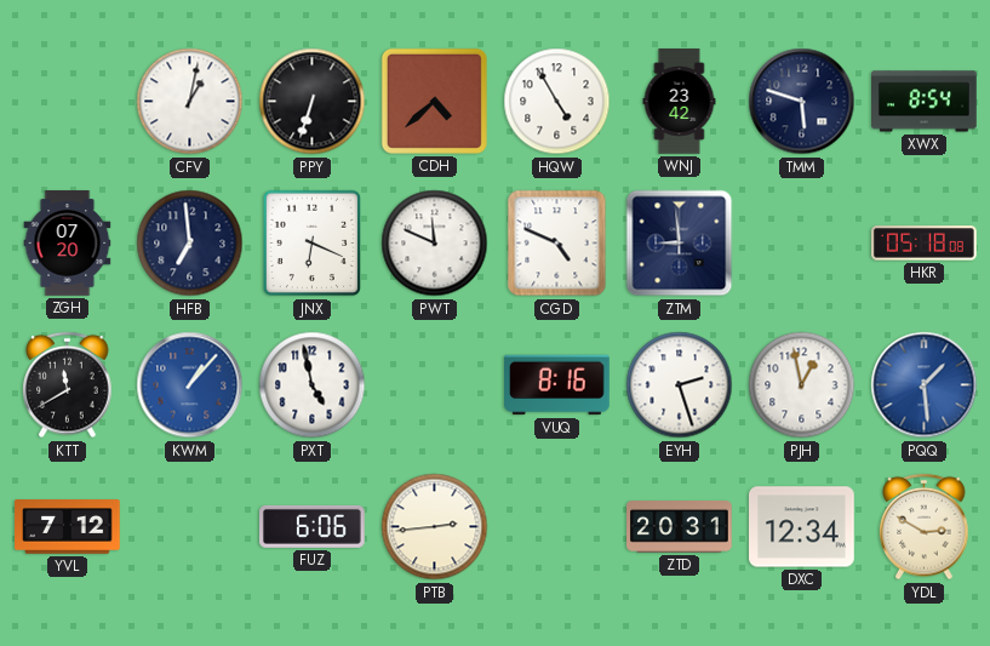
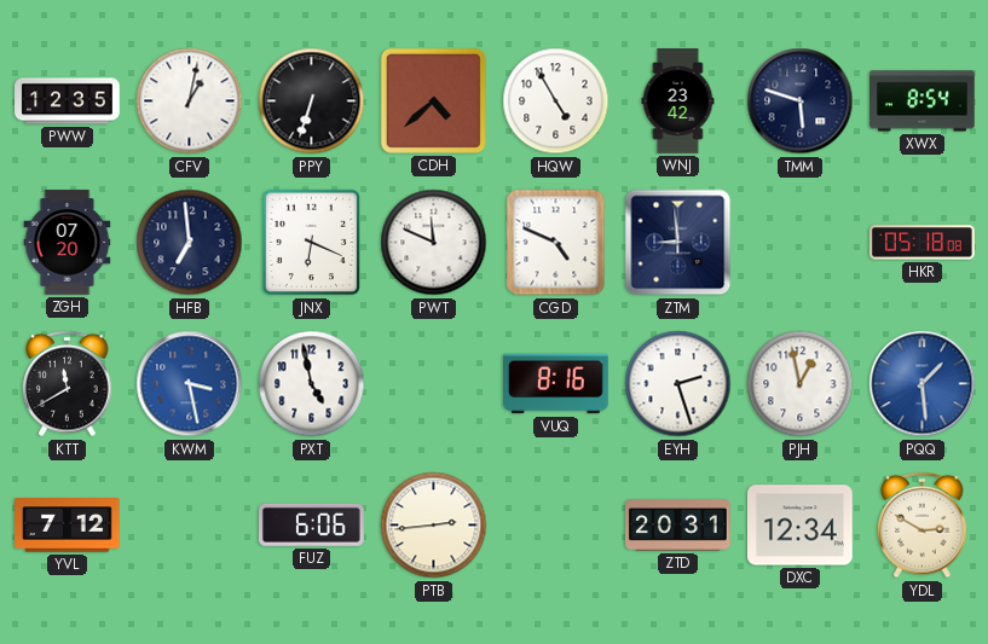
PWW: none -> 12:35 (68, 101)
KWM: 1:07 -> 3:28 (190, 384)
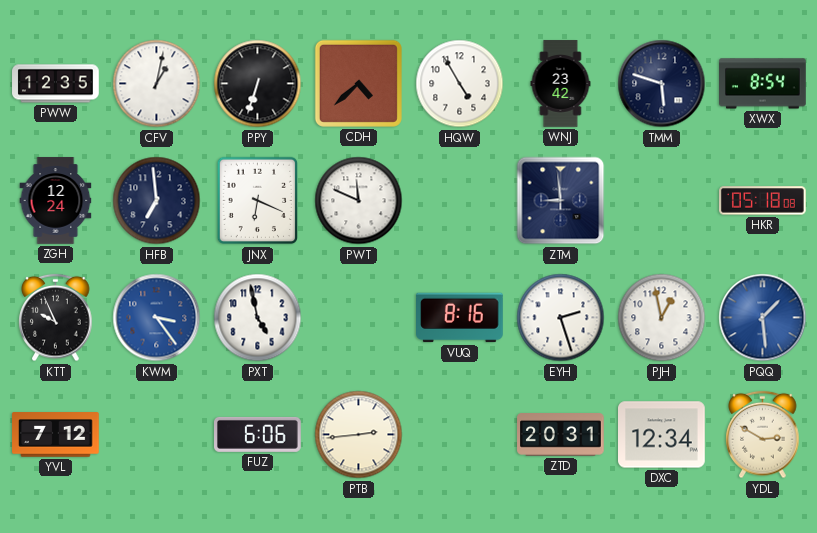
ZGH: 07:20 -> 12:24 (56, 201)
CGD: 4:49 -> none (556, 243)
KTT: 11:40 -> 9:56 (56, 318)
KWM: 3:28 -> 3:24 (157, 318)
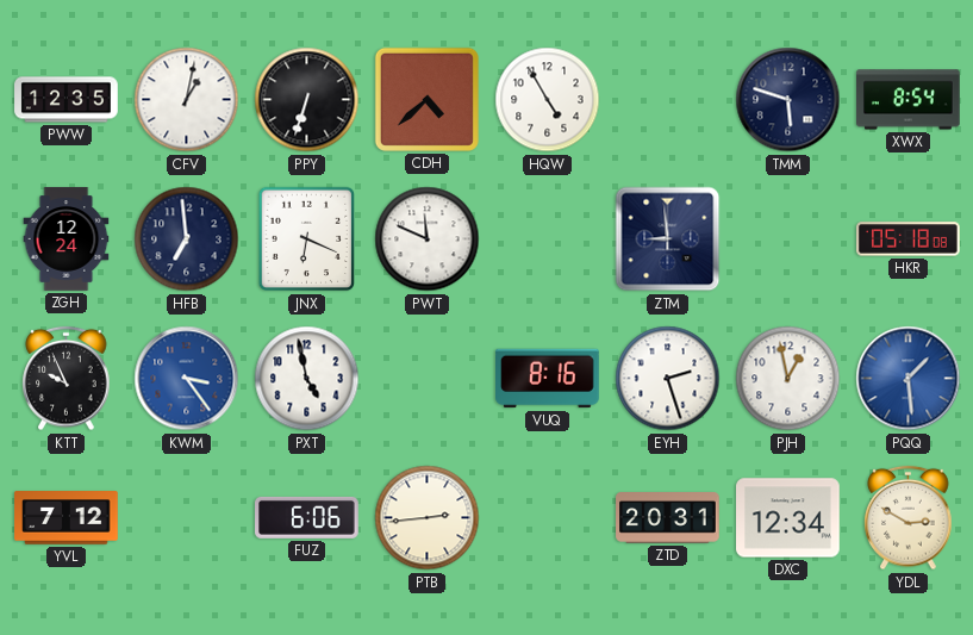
WNJ: 23:42 -> none (561, 84)
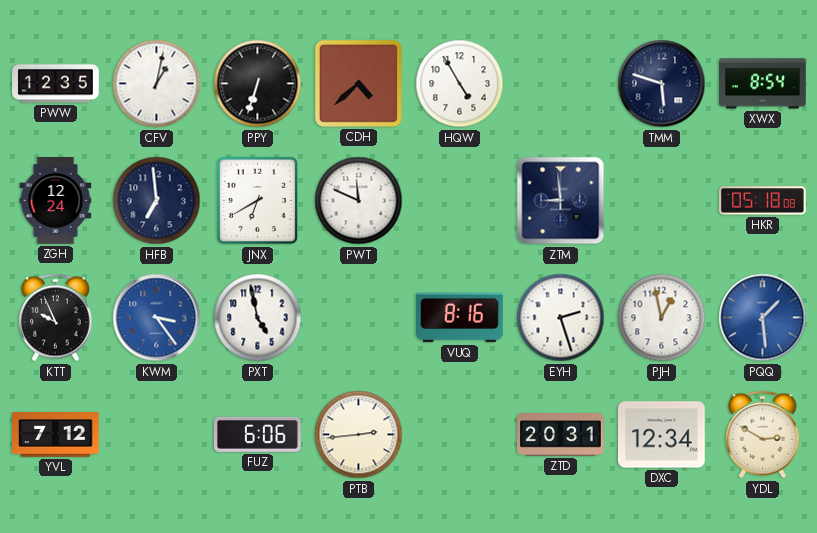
JNX: 6:19 -> 6:40 (258, 201)
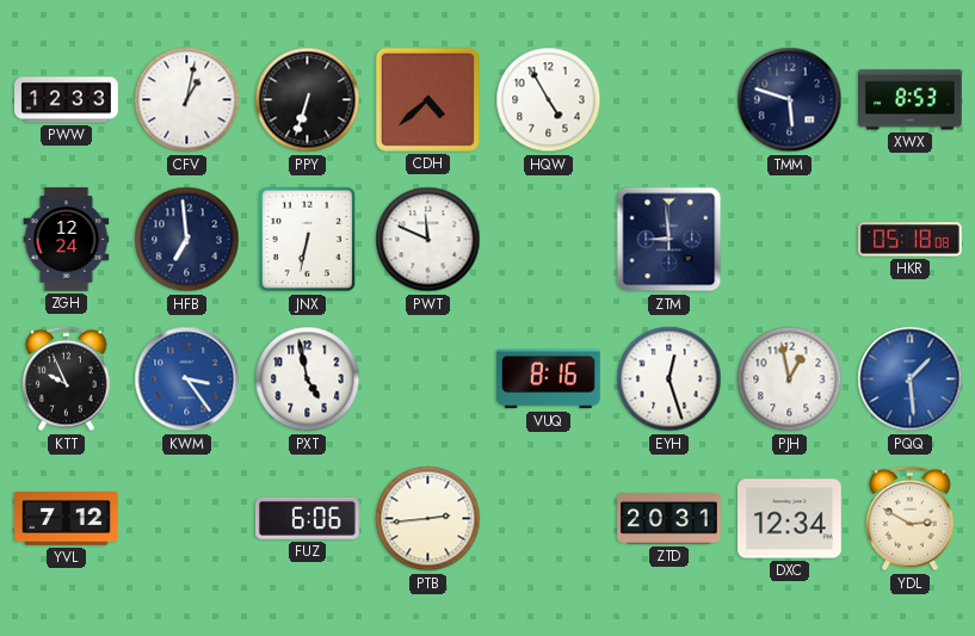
PWW: 12:35 -> 12:33 (67, 100)
XWX: 8:54 -> 8:53 (911, 100)
JNX: 6:40 -> 6:32 (308, 240)
EYH: 2:27 -> 12:27 (669, 379)
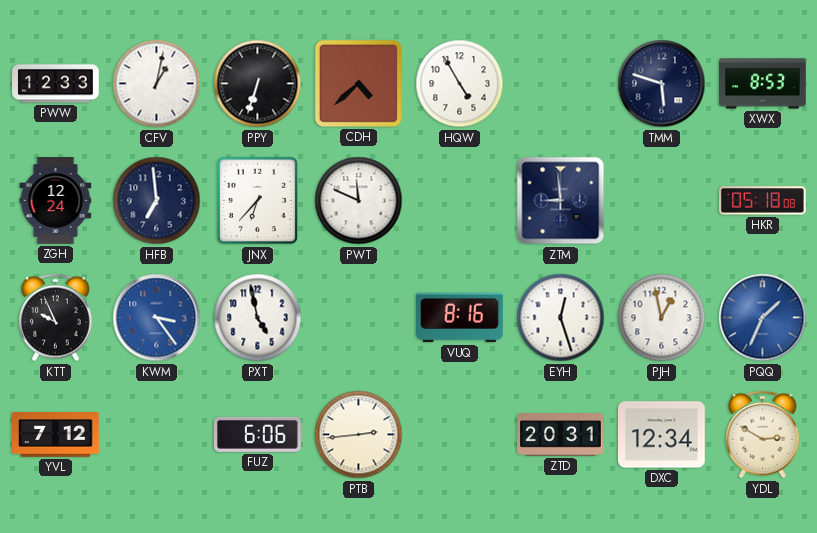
JNX: 6:32 -> 6:37 (258, 201)
PQQ: 1:29 -> 1:34 (763, 318)
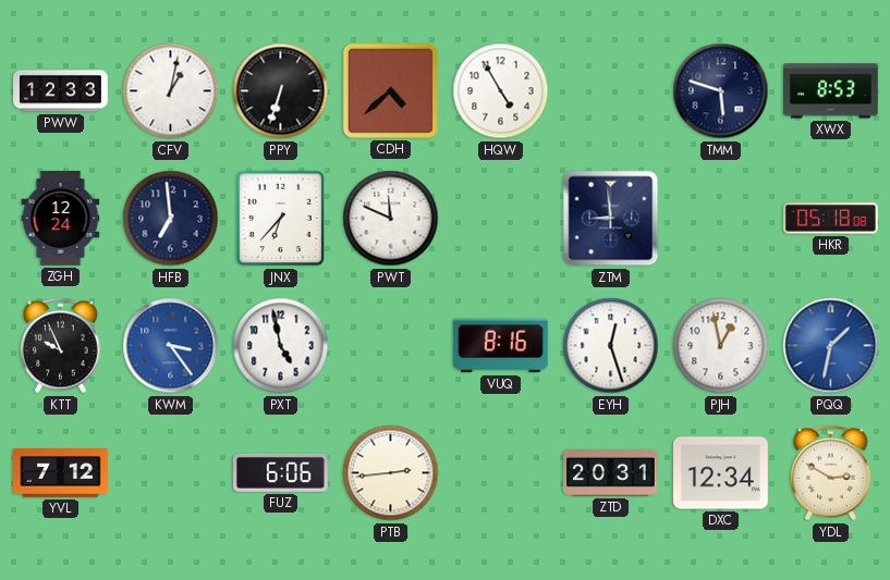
PQQ: 1:34 -> 1:32 (831, 346)
